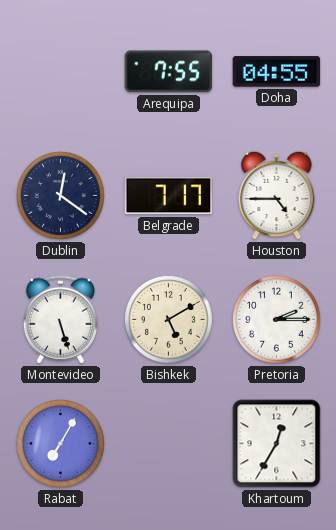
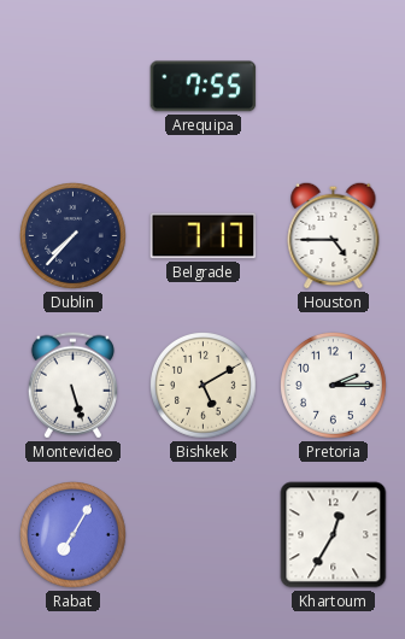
Doha: 04:55 -> none (277, 72)
Dublin: 12:21 -> 7:37 (74, 236)
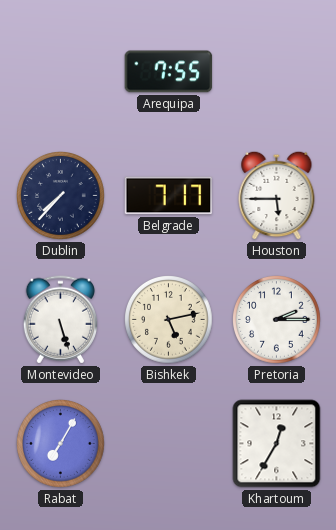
Houston: 4:45 -> 5:45 (277, 195)
Bishkek: 5:10 -> 5:13 (169, 320)
